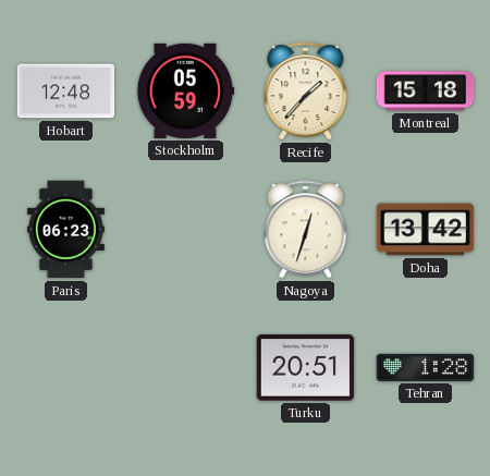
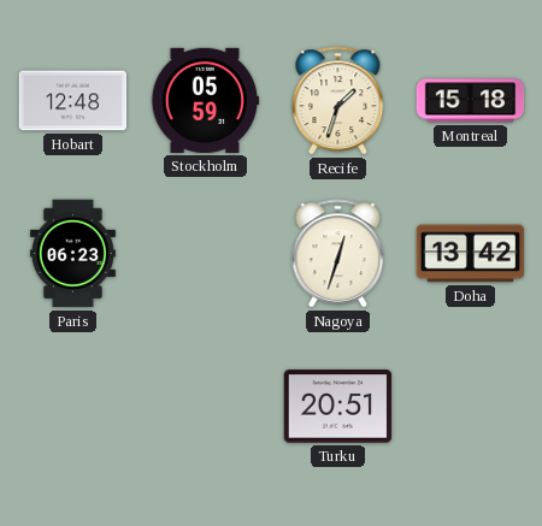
Recife: 1:37 -> 1:33 (338, 101)
Tehran: 1:28 -> none (426, 367)
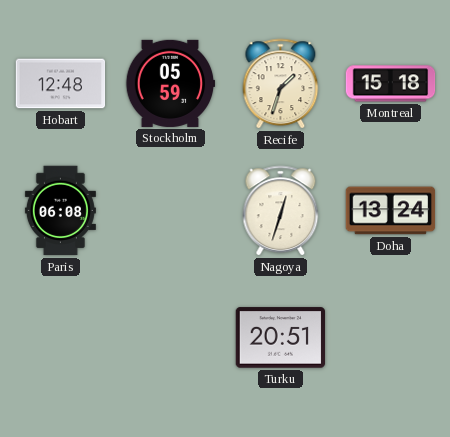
Paris: 06:23 -> 06:08 (60, 211)
Doha: 13:42 -> 13:24 (391, 211)
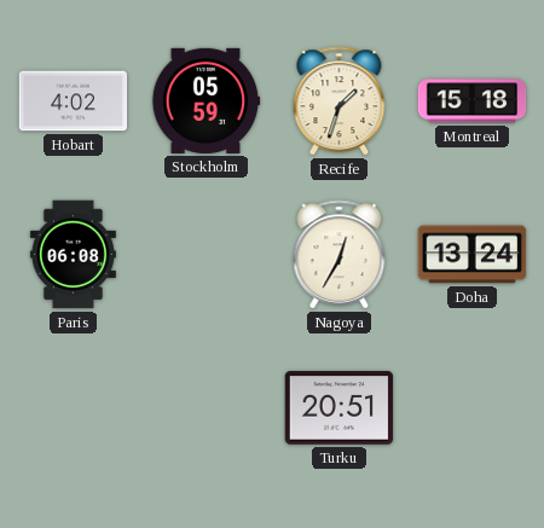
Hobart: 12:48 -> 4:02 (74, 101)
Nagoya: 12:33 -> 12:35 (340, 255)
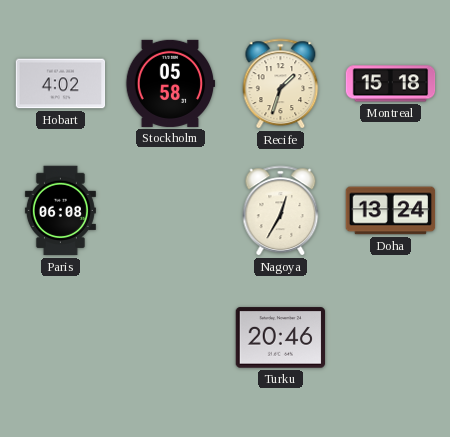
Stockholm: 05:59 -> 05:58 (170, 83)
Turku: 20:51 -> 20:46 (281, 338)
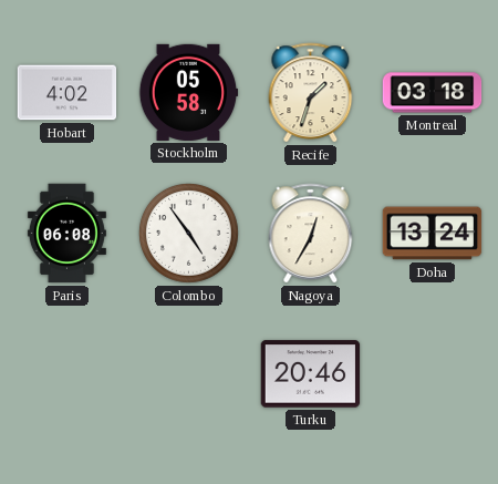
Montreal: 15:18 -> 03:18 (433, 93)
Colombo: none -> 4:54 (189, 234)
